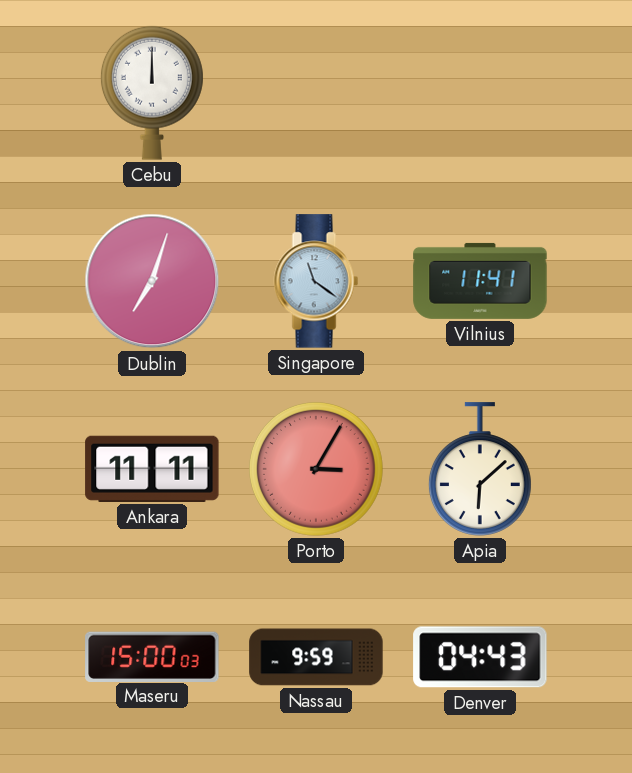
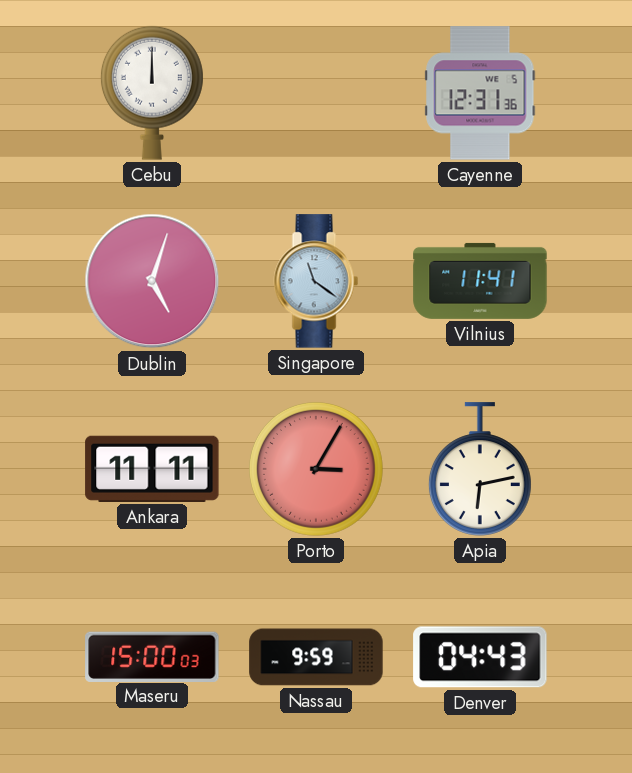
Cayenne: none -> 12:31 (480, 93)
Dublin: 7:03 -> 5:03 (152, 281)
Apia: 6:08 -> 6:13 (480, 469)
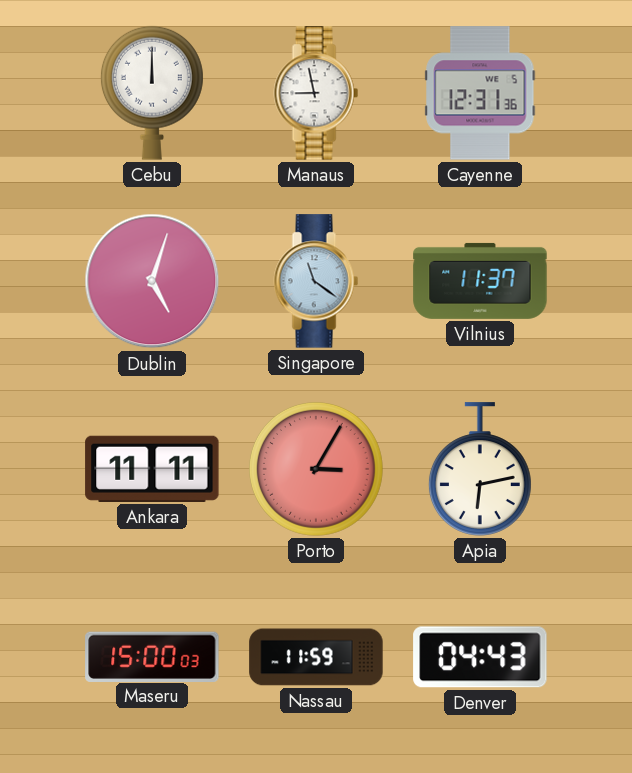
Manaus: none -> 8:58 (316, 93)
Vilnius: 11:41 -> 11:37 (480, 281)
Nassau: 9:59 -> 11:59 (316, 657)
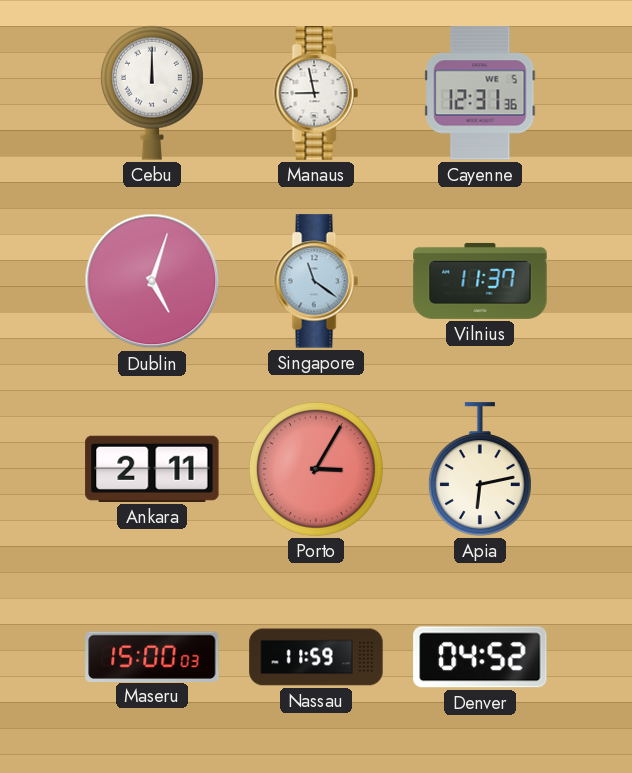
Ankara: 11:11 -> 2:11 (152, 469)
Denver: 04:43 -> 04:52 (480, 657)
